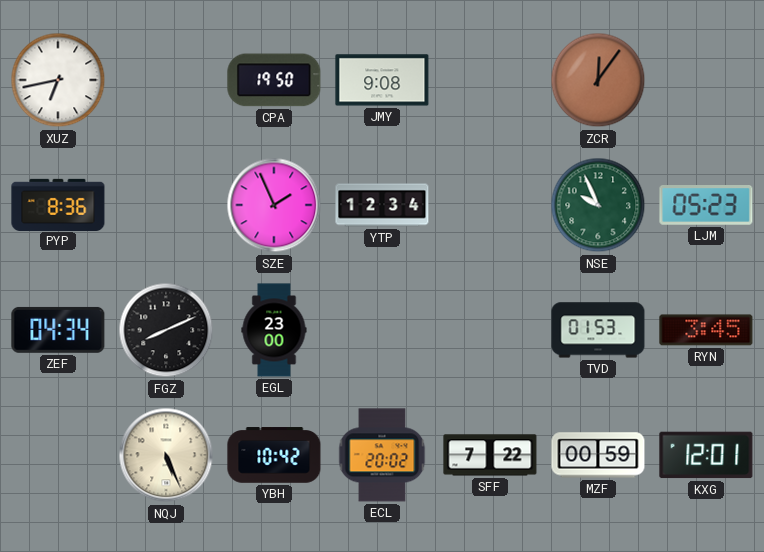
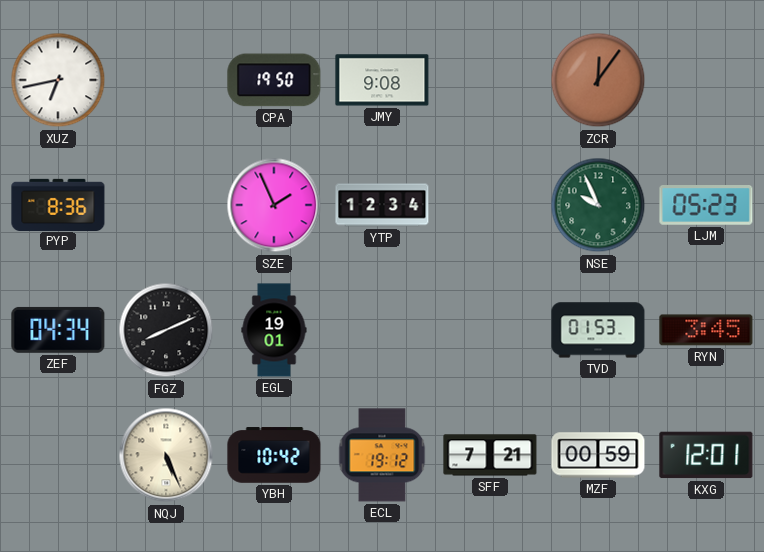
EGL: 23:00 -> 19:01 (274, 330)
ECL: 20:02 -> 19:12 (382, 455)
SFF: 7:22 -> 7:21 (490, 455)
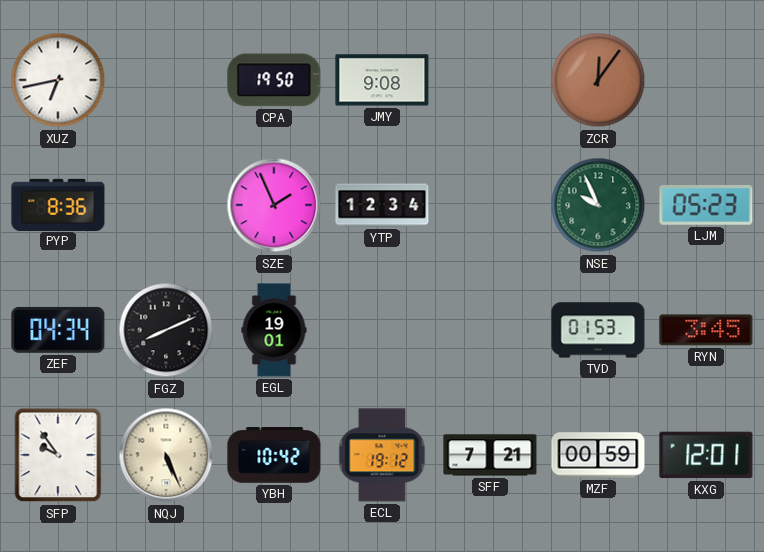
SFP: none -> 9:54 (58, 455)
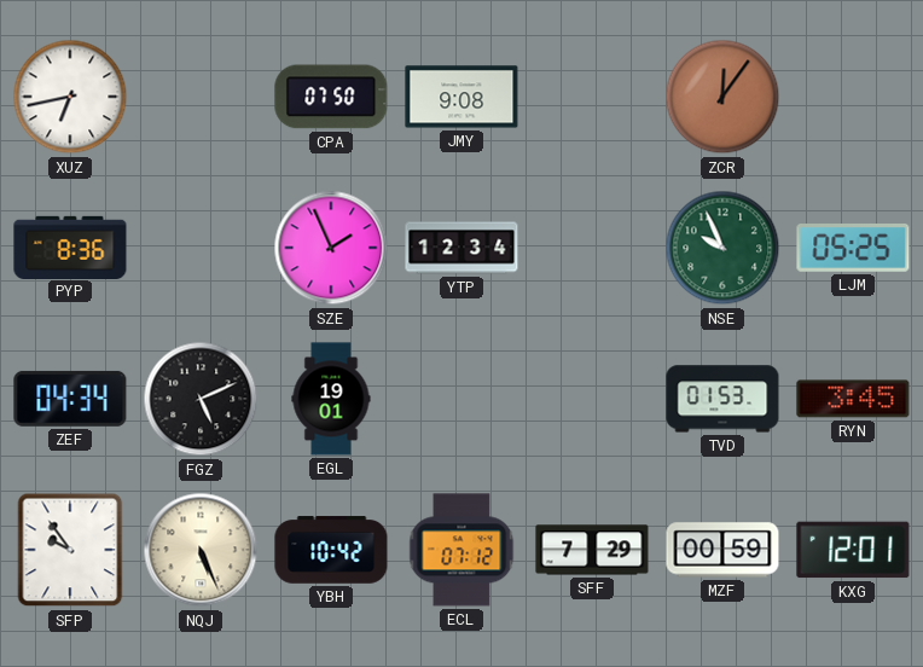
CPA: 19:50 -> 07:50 (331, 97)
LJM: 05:23 -> 05:25 (853, 249)
FGZ: 8:11 -> 5:11 (201, 399)
ECL: 19:12 -> 07:12 (461, 550)
SFF: 7:21 -> 7:29 (592, 550)
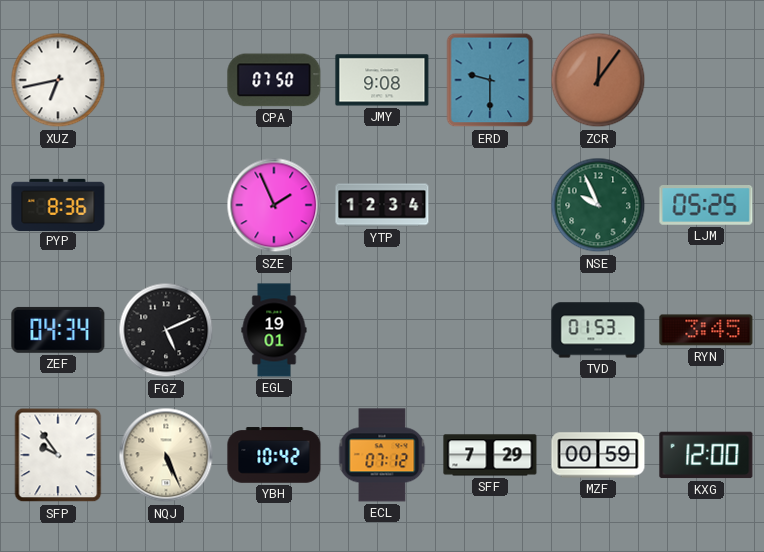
ERD: none -> 9:30 (490, 80)
KXG: 12:01 -> 12:00 (706, 455)
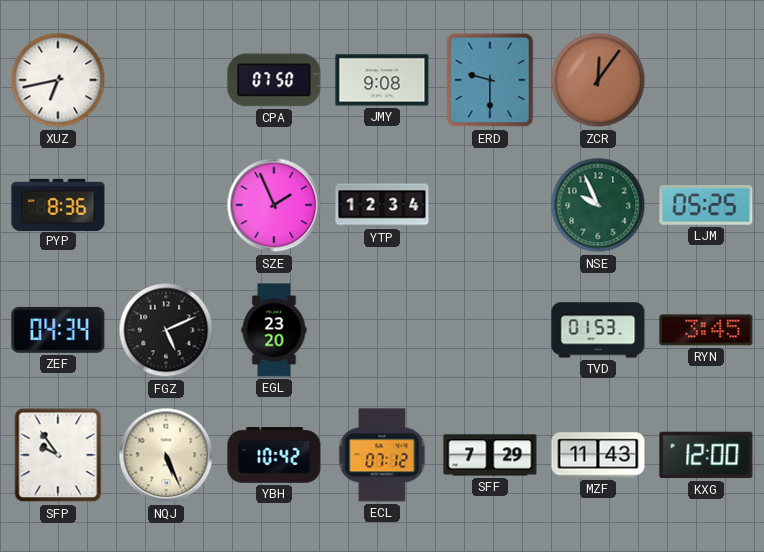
EGL: 19:01 -> 23:20 (274, 330)
MZF: 00:59 -> 11:43 (598, 455)
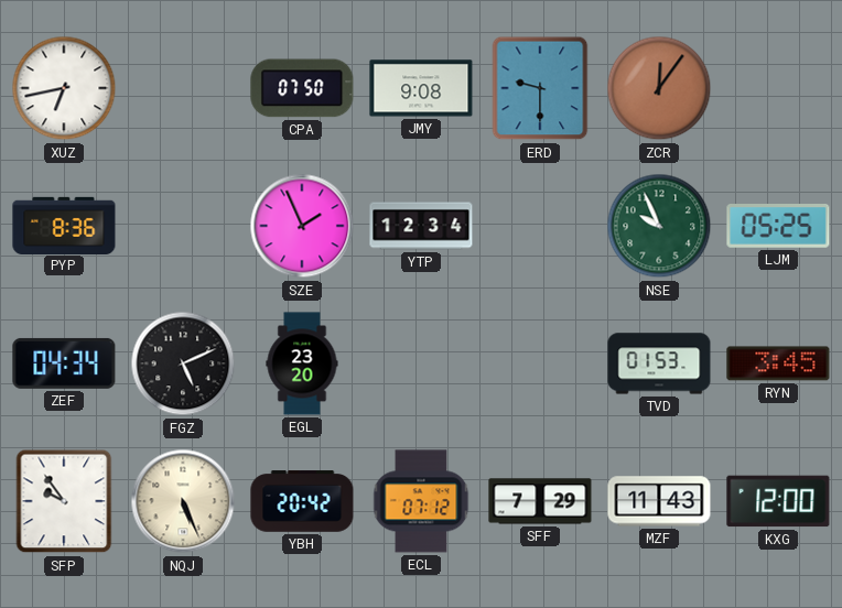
YBH: 10:42 -> 20:42 (302, 501)
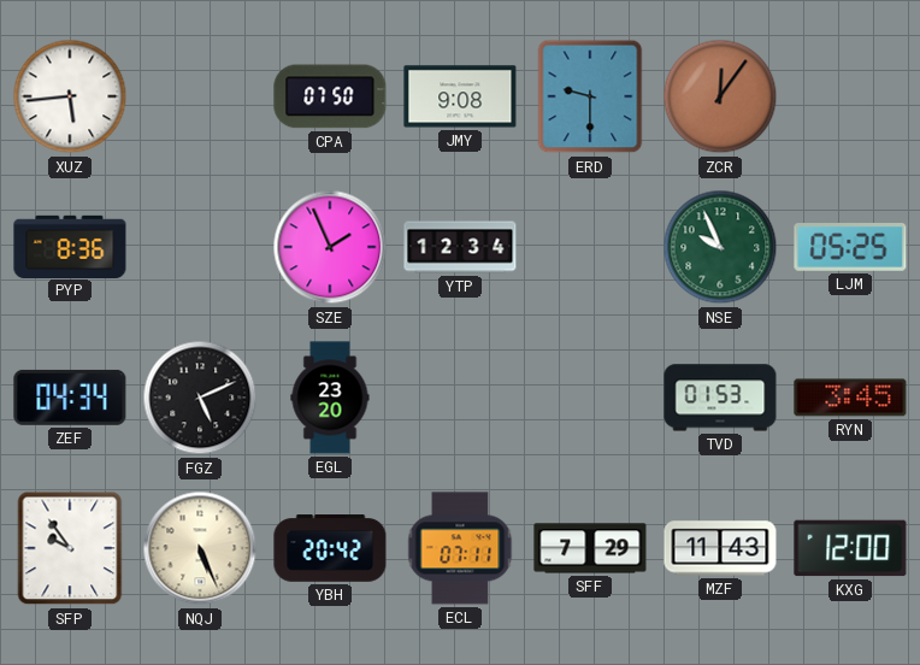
XUZ: 6:43 -> 5:44 (70, 96)
ECL: 07:12 -> 07:11 (460, 548)
